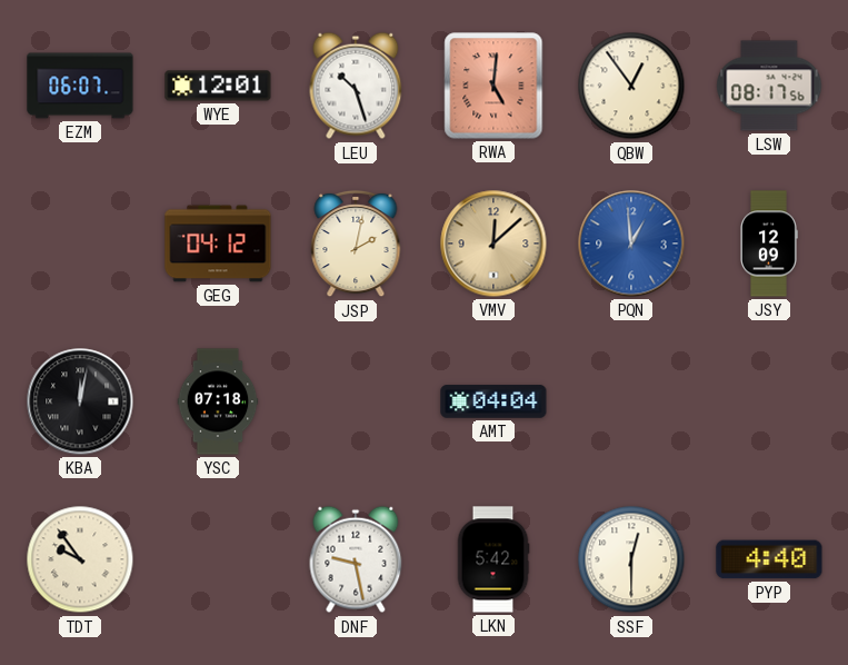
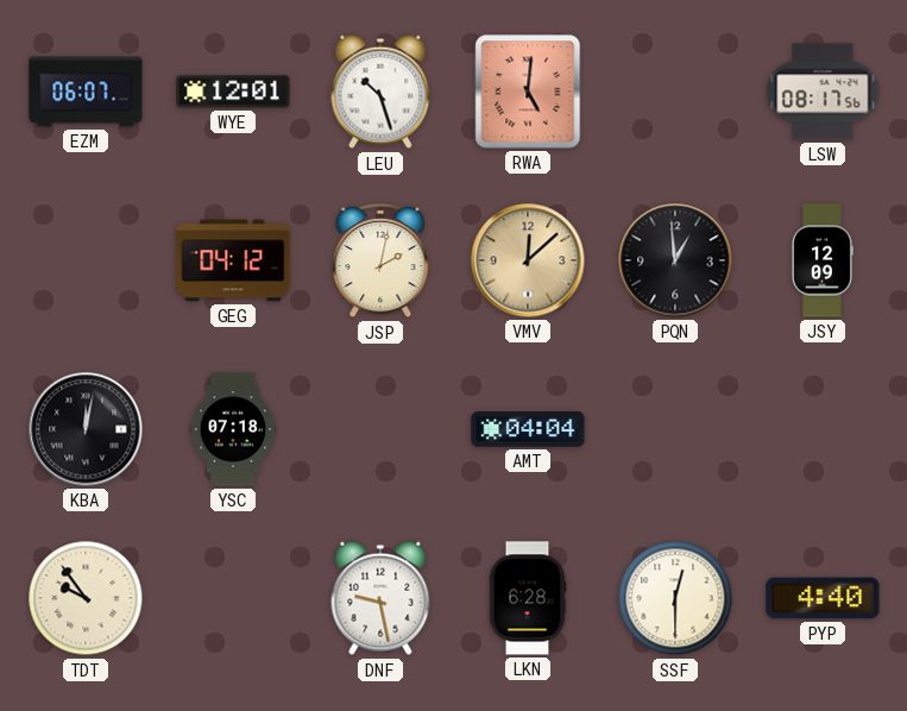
QBW: 12:54 -> none (631, 86)
PQN dial: blue -> black (675, 260)
LKN: 5:42 -> 6:28 (528, 598)
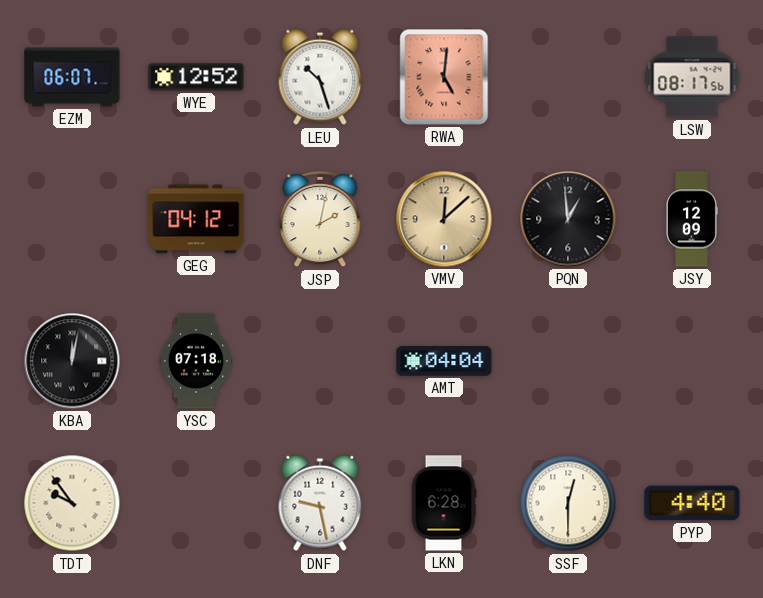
WYE: 12:01 -> 12:52 (196, 77)
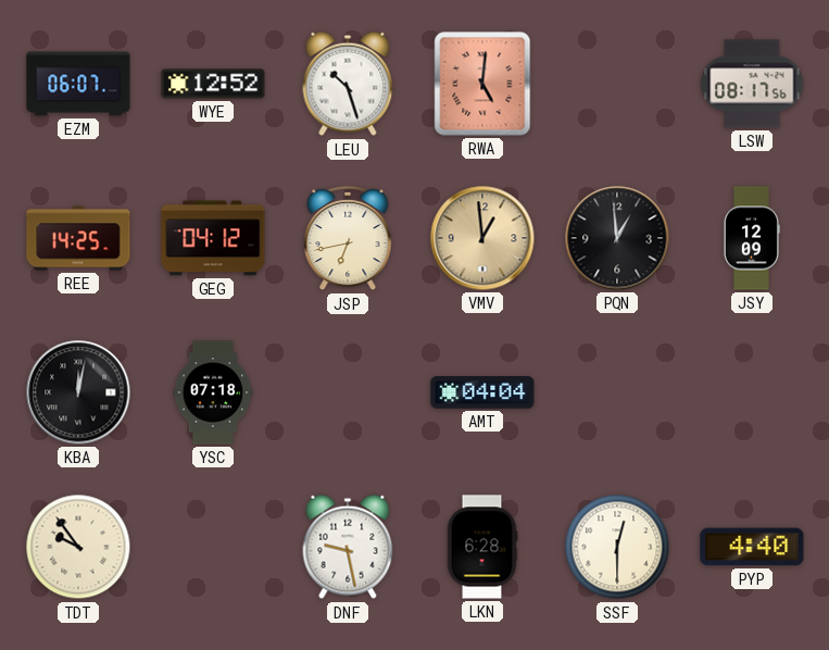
REE: none -> 14:25 (78, 238)
JSP: 2:02 -> 6:43 (348, 238)
VMV: 12:08 -> 12:59 (482, 238)
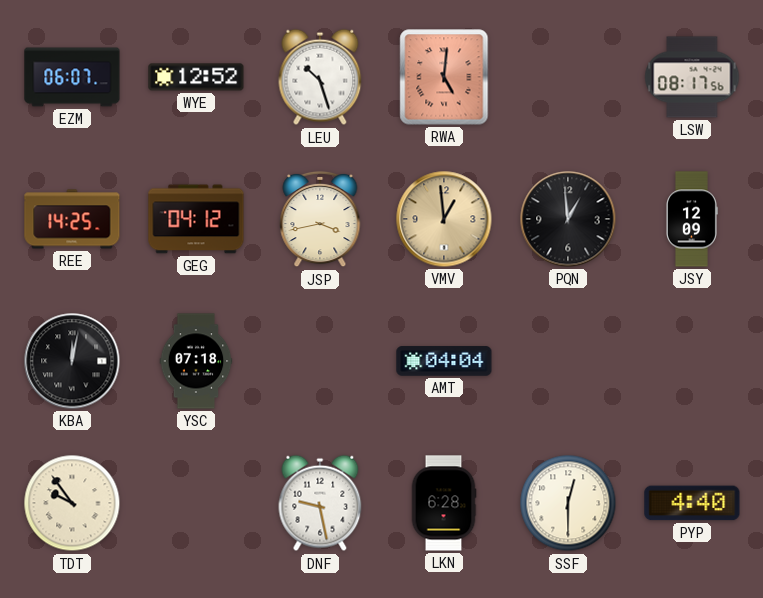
JSP: 6:43 -> 3:43 (320, 219)
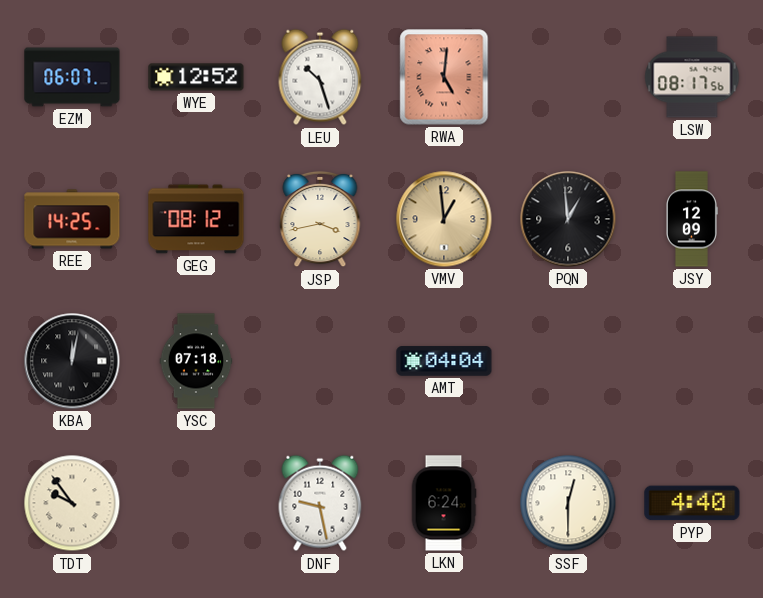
GEG: 04:12 -> 08:12 (196, 219)
LKN: 6:28 -> 6:24 (444, 503)
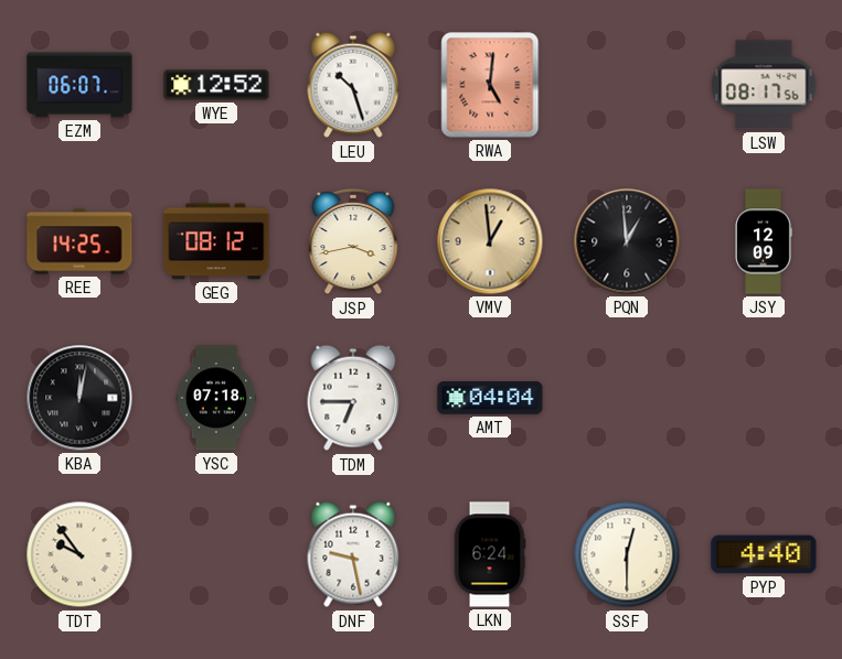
TDM: none -> 6:45 (353, 398)
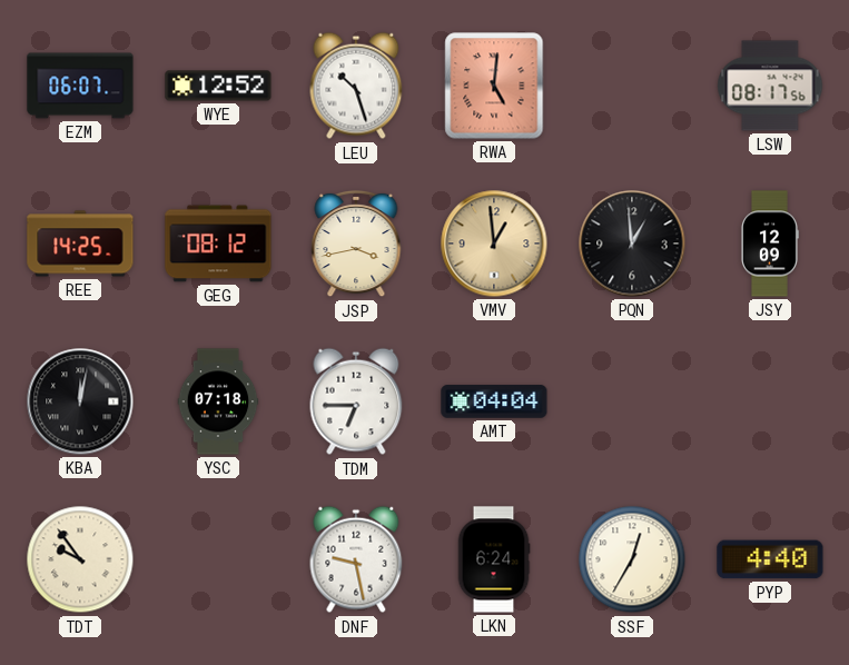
SSF: 12:30 -> 12:35 (632, 559)
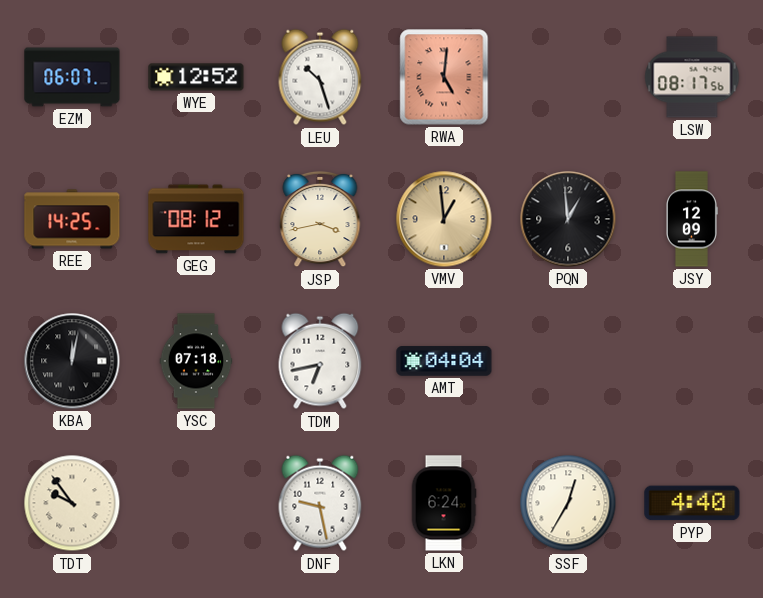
TDM: 6:45 -> 6:43 (320, 361)
